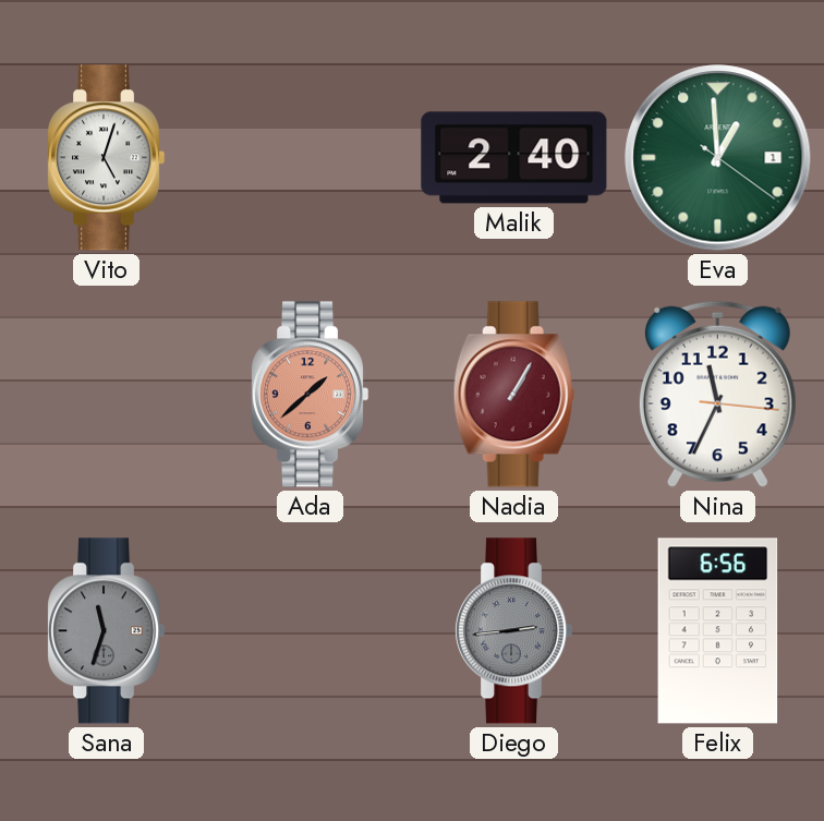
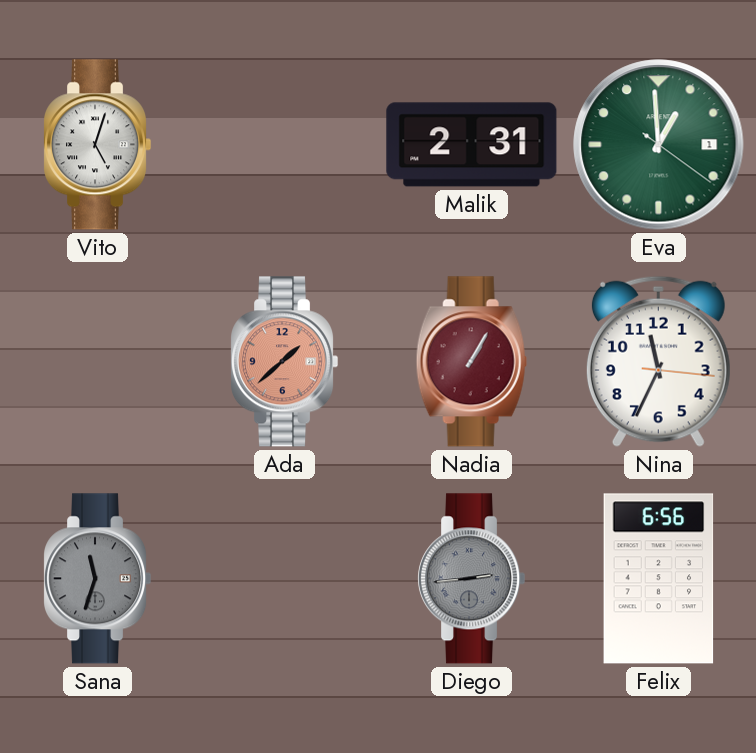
Malik: 2:40 -> 2:31 (472, 145)
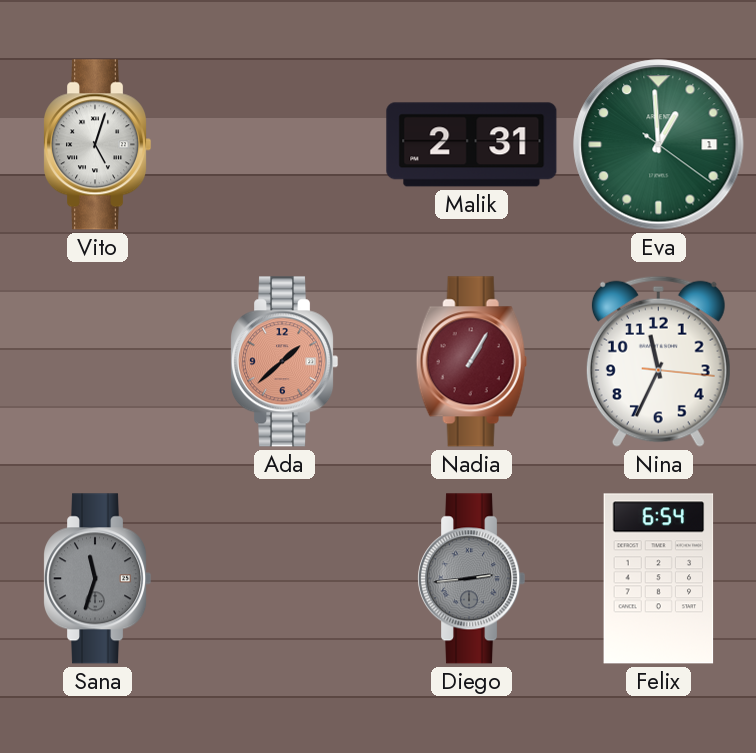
Felix: 6:56 -> 6:54 (659, 579)
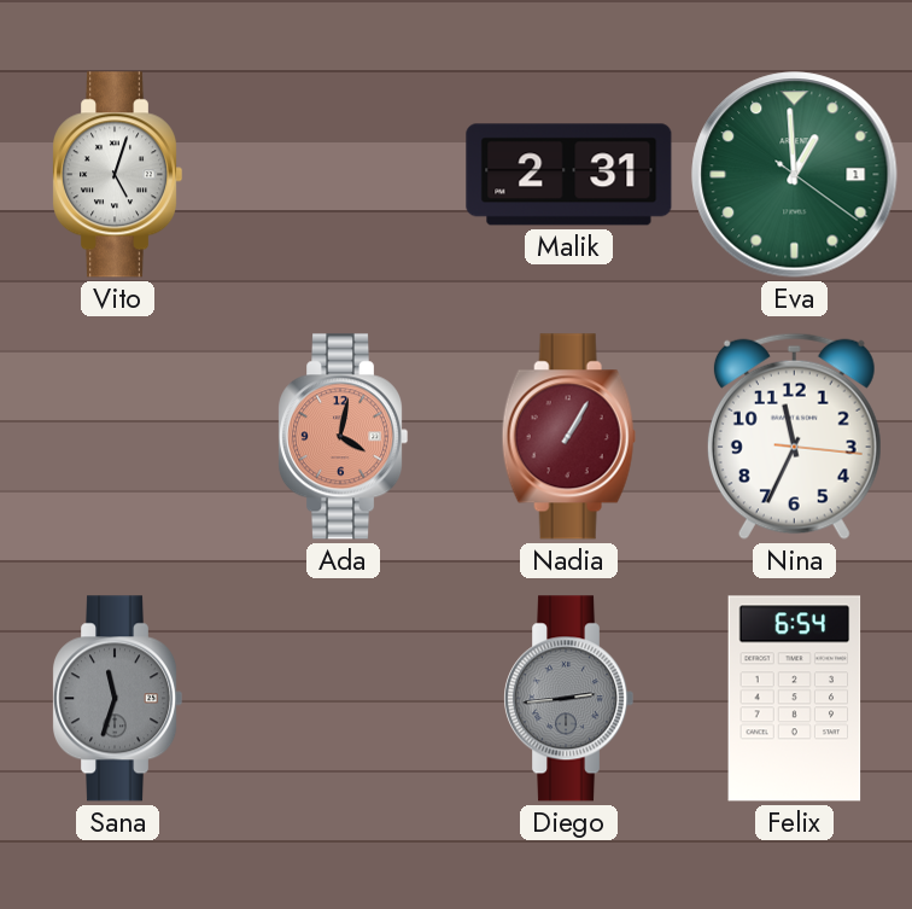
Ada: 1:38 -> 4:02 (344, 437)
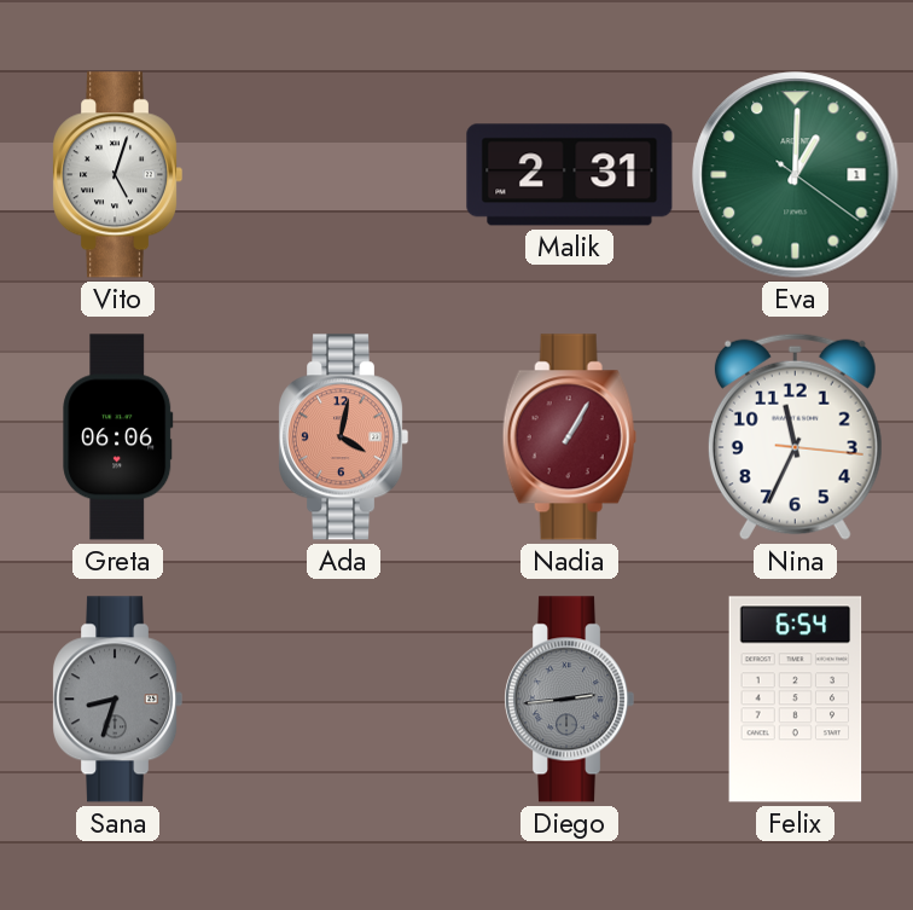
Eva: 12:59 -> 1:00 (796, 175)
Greta: none -> 06:06 (118, 437)
Sana: 11:33 -> 8:33 (118, 700)
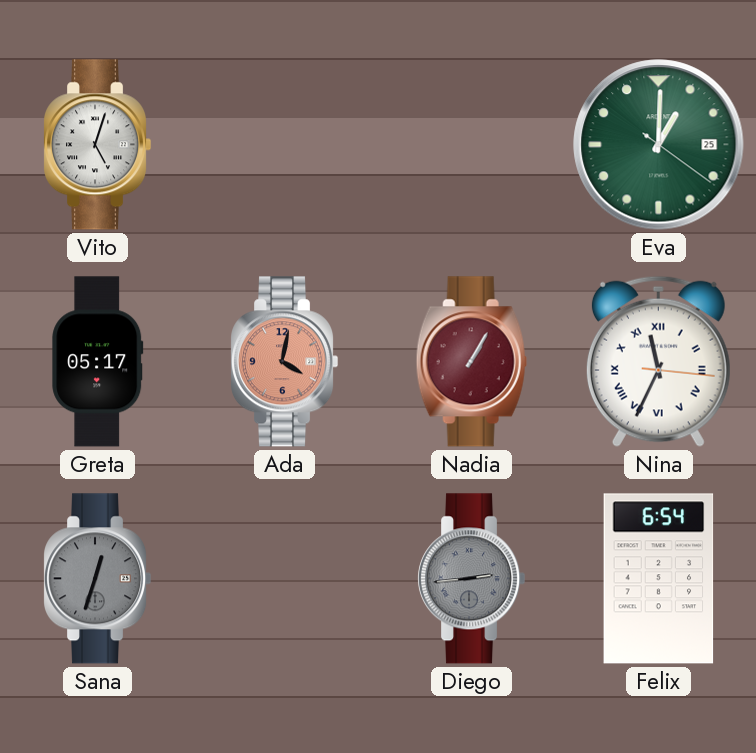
Malik: 2:31 -> none (570, 175)
Eva date: 1 -> 25 (659, 145)
Greta: 06:06 -> 05:17 (98, 362)
Nina numerals: Arabic -> Roman (658, 361)
Sana: 8:33 -> 12:33 (98, 579)
